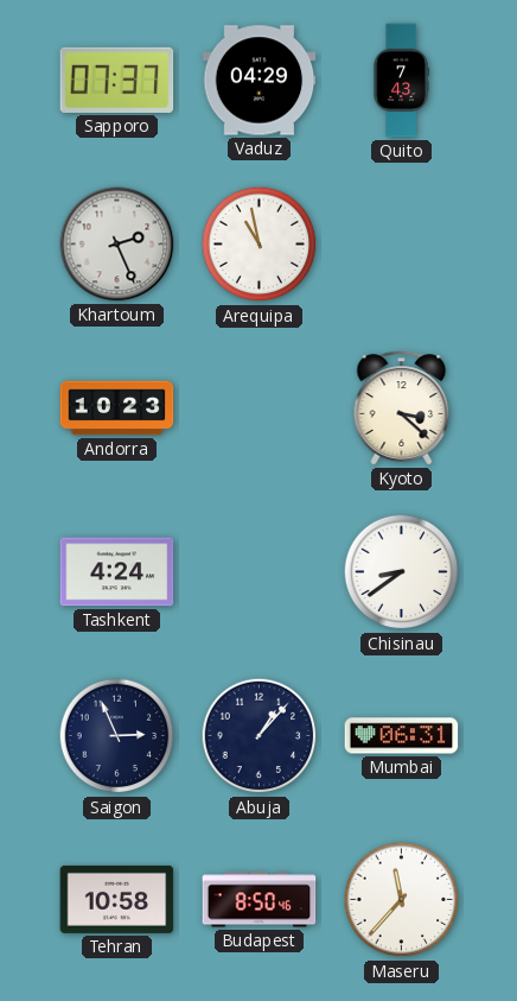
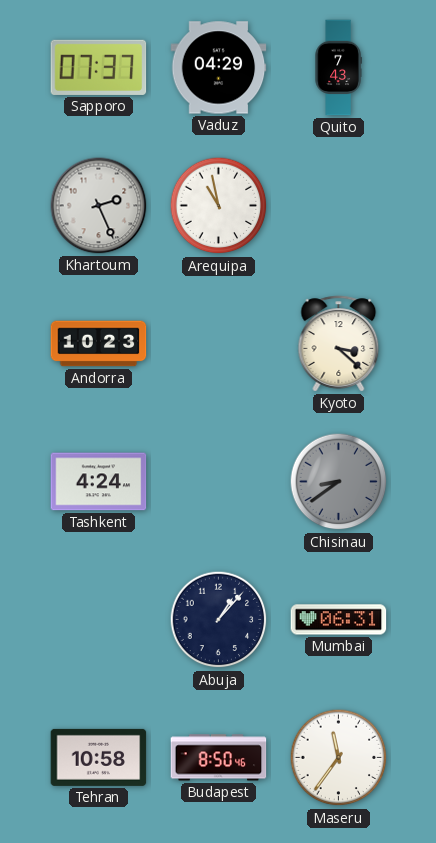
Chisinau dial: white -> grey (339, 482)
Saigon: 2:56 -> none (117, 736)
Maseru: 11:37 -> 11:36 (339, 758)
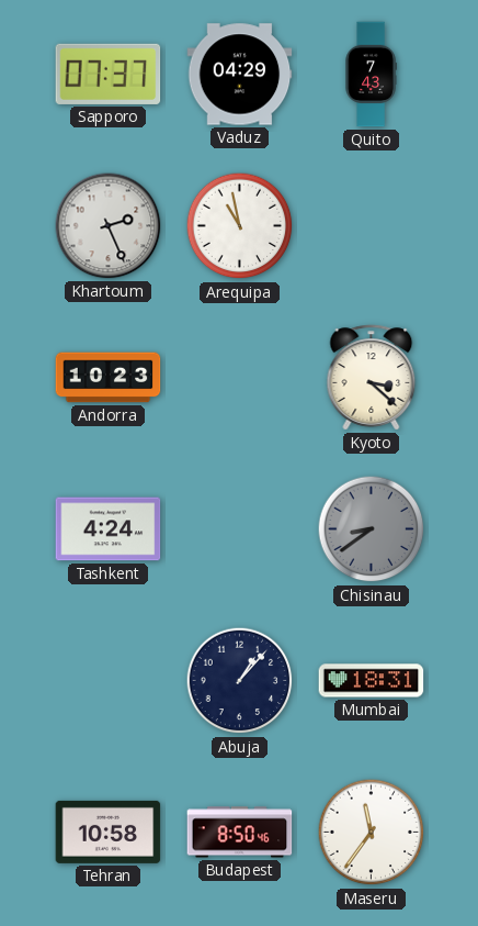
Mumbai: 06:31 -> 18:31 (372, 681)
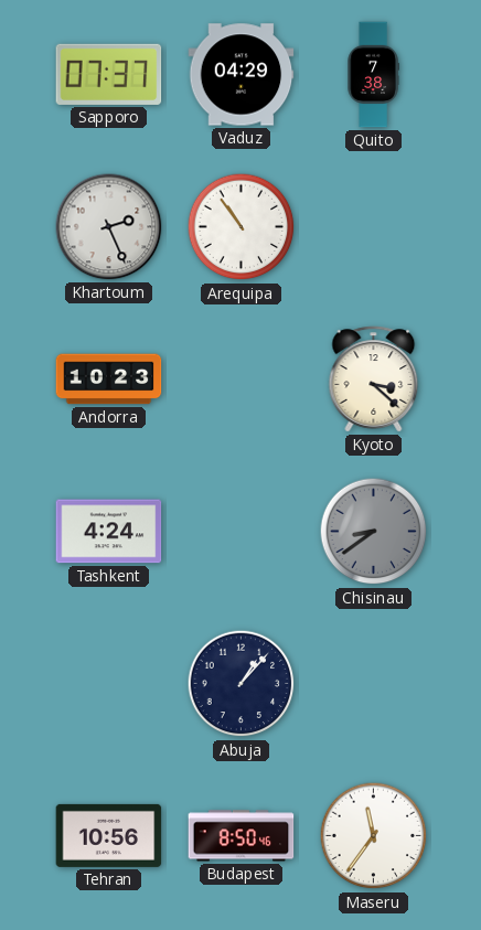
Quito: 7:43 -> 7:38 (373, 75)
Arequipa: 10:58 -> 10:54 (242, 227)
Mumbai: 18:31 -> none (372, 681)
Tehran: 10:58 -> 10:56 (109, 835)
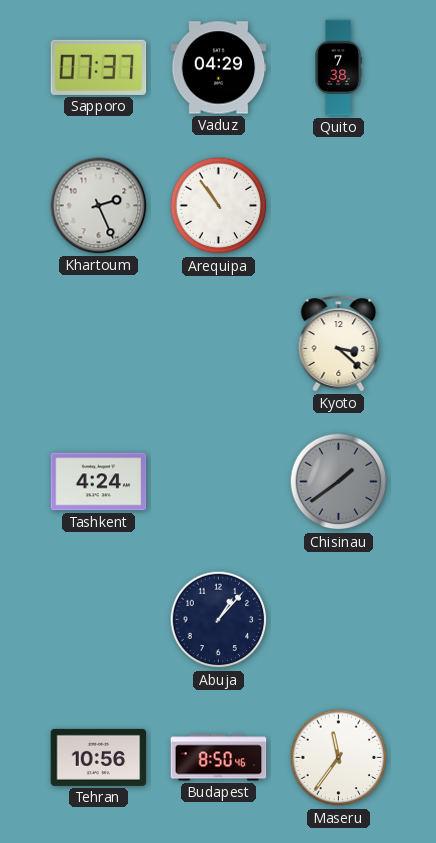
Andorra: 10:23 -> none (109, 380)
Chisinau: 8:39 -> 1:39 (339, 482)
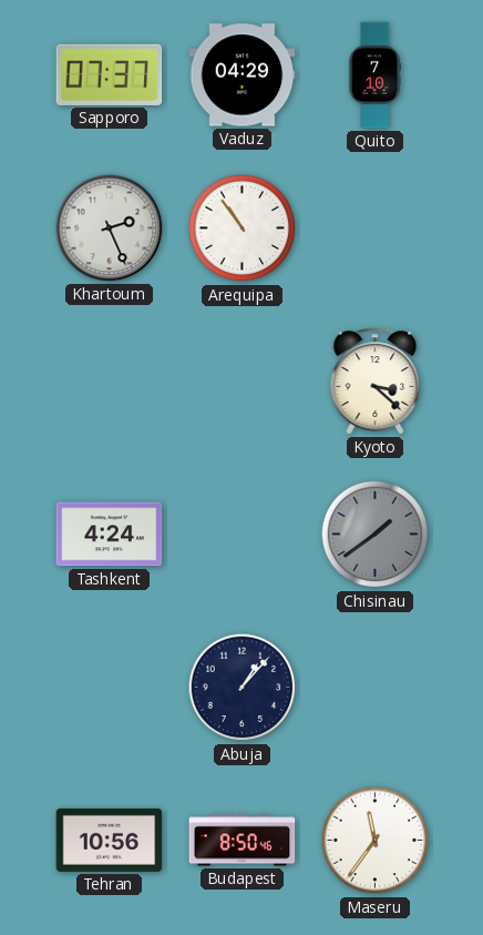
Quito: 7:38 -> 7:10 (374, 75)
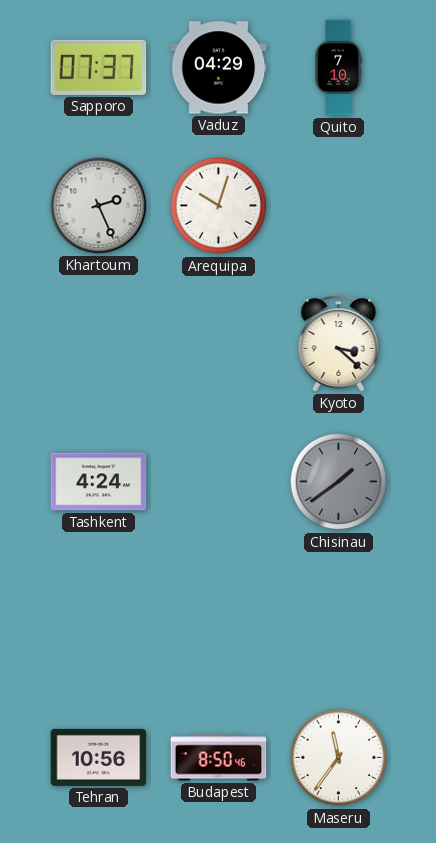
Arequipa: 10:54 -> 10:03 (219, 206)
Abuja: 1:07 -> none (243, 688)
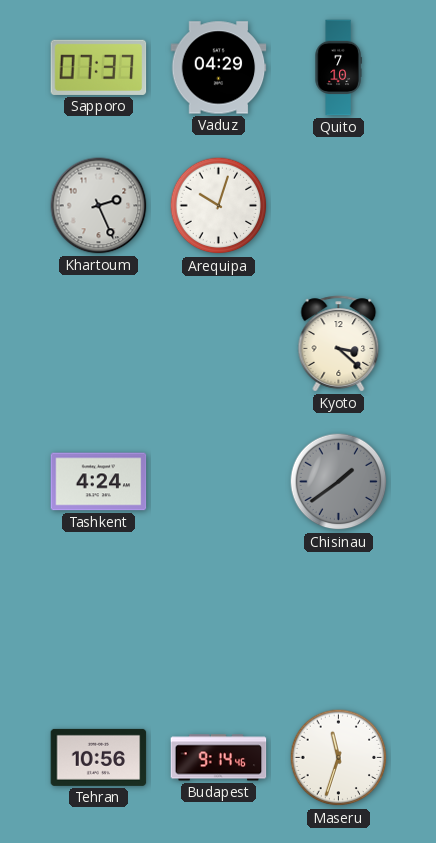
Budapest: 8:50 -> 9:14 (219, 758)
Maseru: 11:36 -> 11:33 (339, 758)
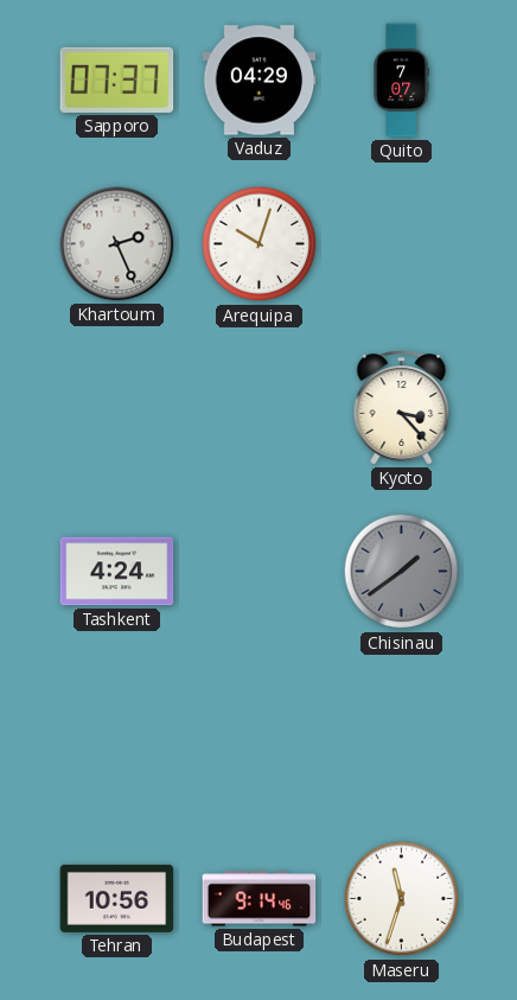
Quito: 7:10 -> 7:07 (401, 81)
Kyoto: 3:22 -> 3:23 (402, 408)
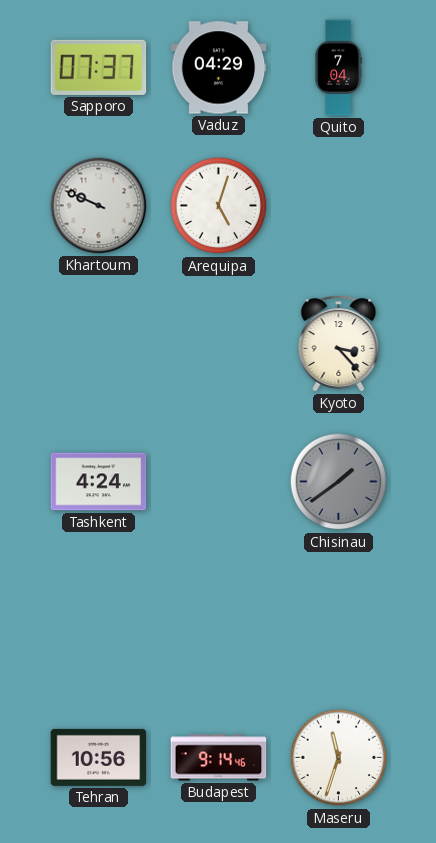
Quito: 7:07 -> 7:04 (338, 68)
Khartoum: 2:26 -> 9:49 (99, 206)
Arequipa: 10:03 -> 5:03 (219, 206)
